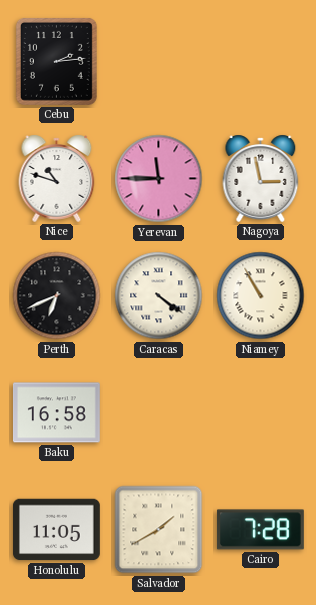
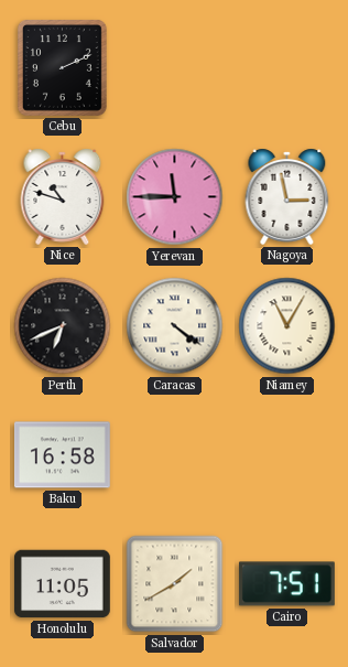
Cebu: 2:14 -> 2:11 (62, 67)
Niamey: 10:55 -> 11:05 (287, 326)
Cairo: 7:28 -> 7:51 (286, 584)
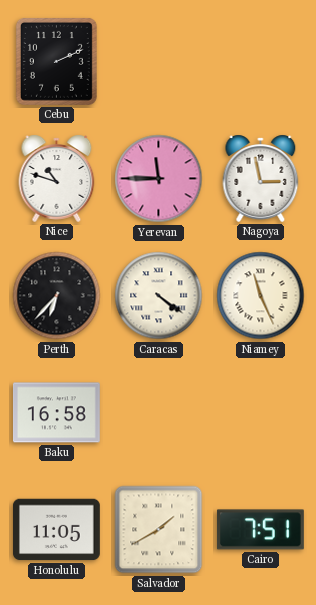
Perth: 6:41 -> 6:37 (57, 296)
Niamey: 11:05 -> 11:26 (261, 296)
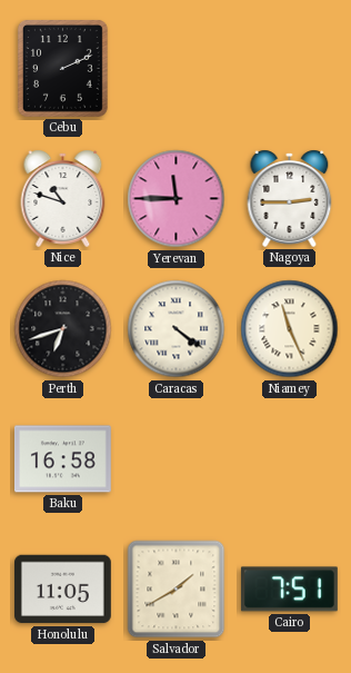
Nagoya: 2:58 -> 2:45 (290, 198)
Perth: 6:37 -> 6:42 (63, 329)
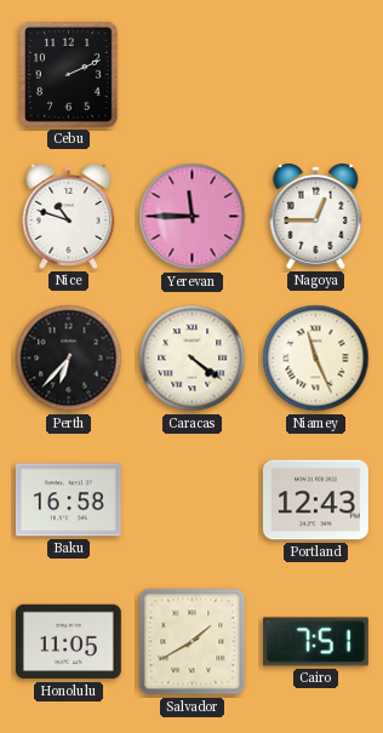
Nagoya: 2:45 -> 12:45 (316, 216)
Perth: 6:42 -> 6:37 (69, 359)
Portland: none -> 12:43 (315, 500)
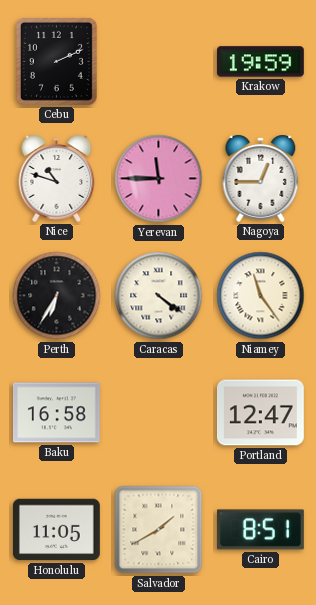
Krakow: none -> 19:59 (260, 62)
Perth: 6:37 -> 6:35 (57, 296)
Niamey: 11:26 -> 11:24 (261, 296)
Portland: 12:43 -> 12:47 (260, 413)
Cairo: 7:51 -> 8:51 (260, 530)
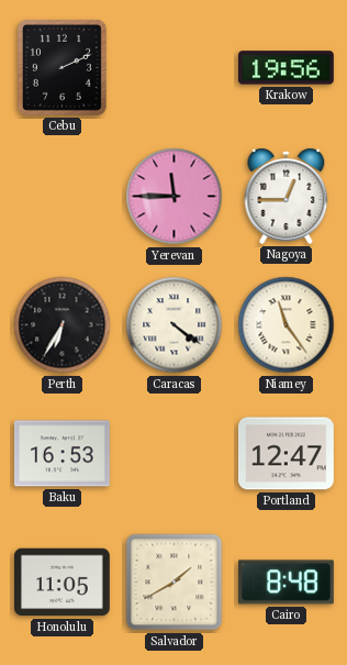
Krakow: 19:59 -> 19:56 (286, 68)
Nice: 10:48 -> none (57, 178)
Baku: 16:58 -> 16:53 (61, 454)
Cairo: 8:51 -> 8:48 (286, 583)
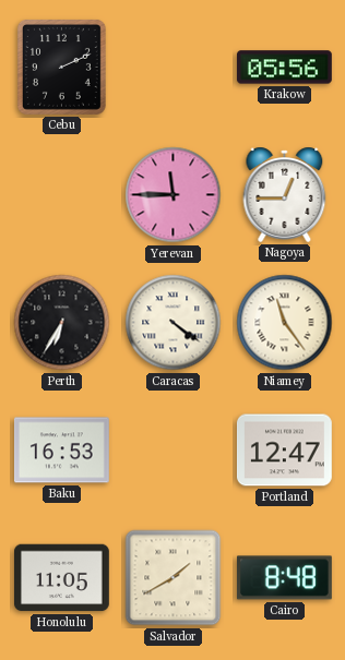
Krakow: 19:56 -> 05:56 (284, 68)
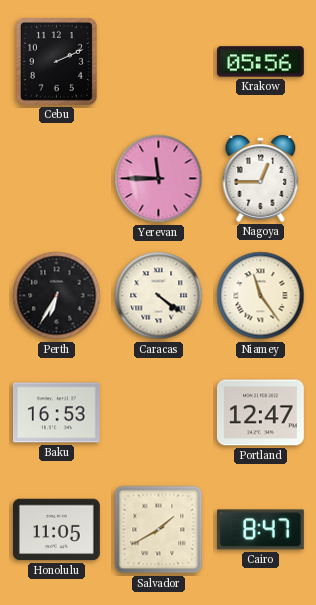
Cairo: 8:48 -> 8:47 (260, 530)
